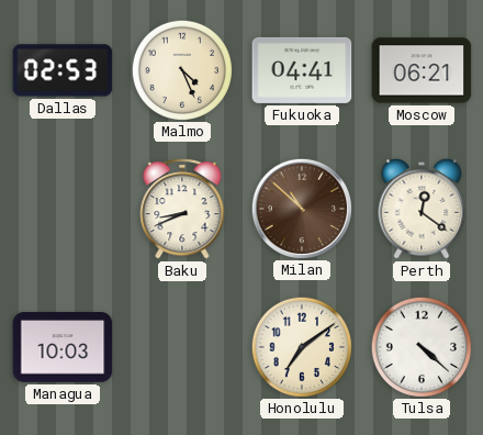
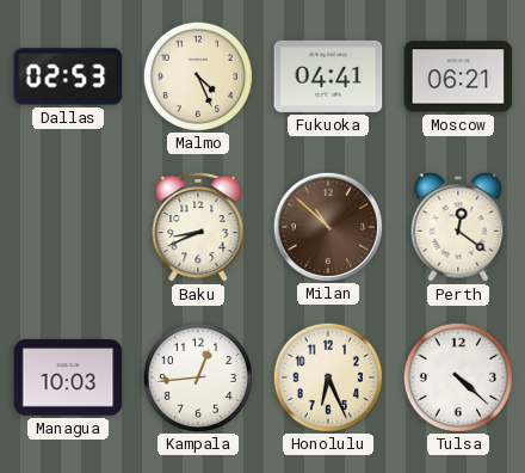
Kampala: none -> 12:44 (197, 376)
Honolulu: 7:09 -> 6:26 (327, 376)
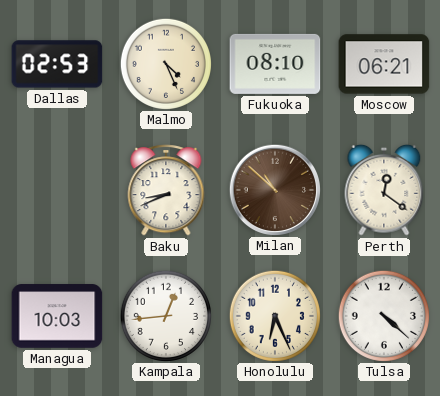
Fukuoka: 04:41 -> 08:10 (275, 64)
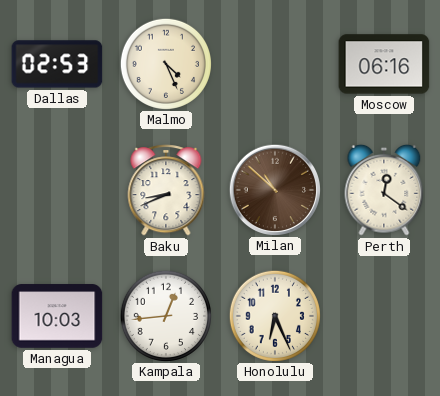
Fukuoka: 08:10 -> none (275, 64)
Moscow: 06:21 -> 06:16 (384, 64)
Tulsa: 4:22 -> none (383, 315)
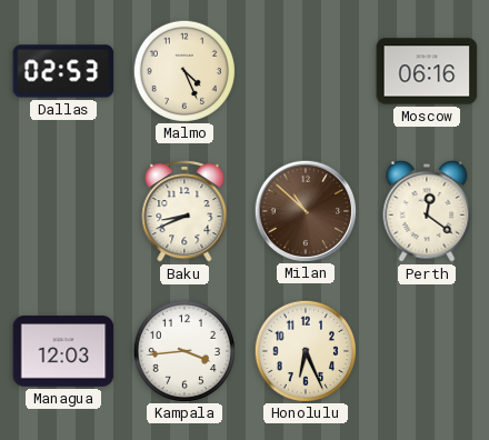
Managua: 10:03 -> 12:03 (63, 351)
Kampala: 12:44 -> 3:44 (183, 350)
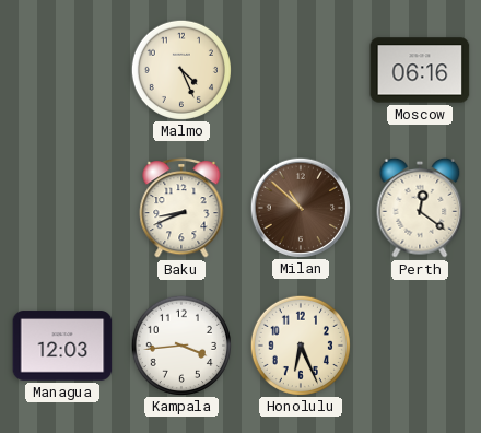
Dallas: 02:53 -> none (63, 71)
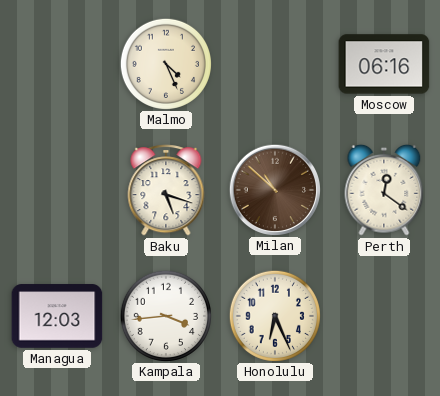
Baku: 8:41 -> 5:18 (166, 190)
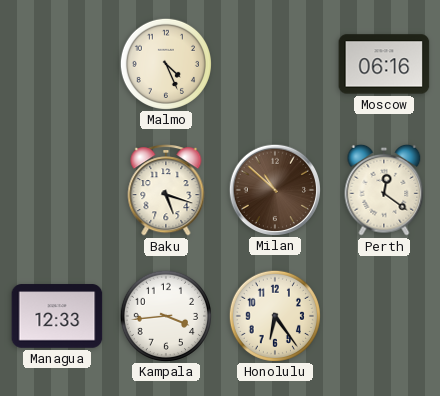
Managua: 12:03 -> 12:33 (57, 316)
Honolulu: 6:26 -> 6:24 (274, 315)
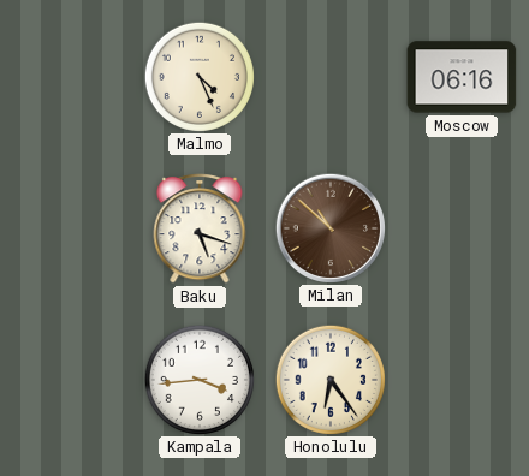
Perth: 12:21 -> none (384, 190)
Managua: 12:33 -> none (57, 316)
